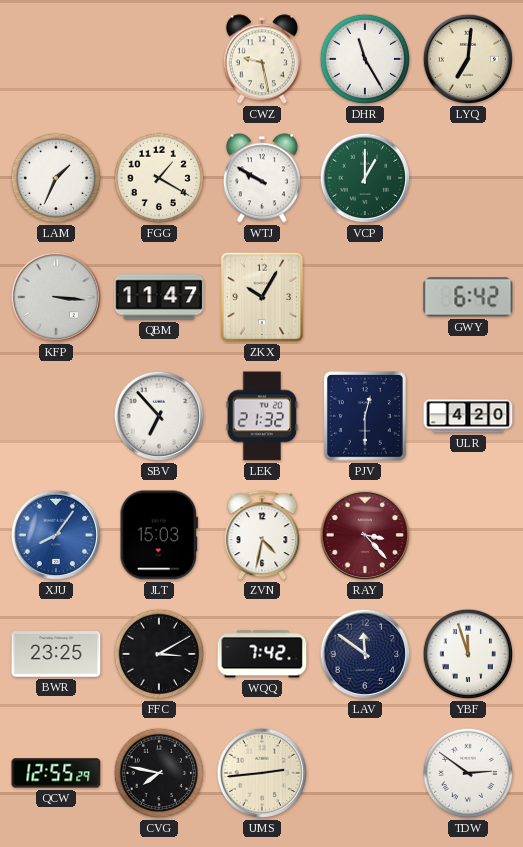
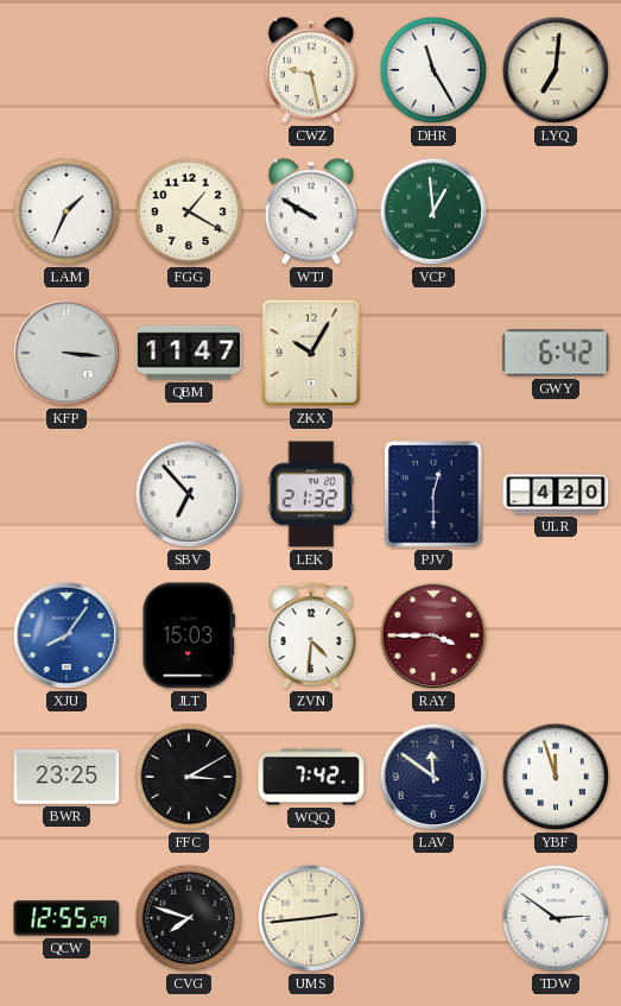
VCP: 1:00 -> 12:59 (433, 211)
ZVN: 4:32 -> 4:31 (311, 637)
RAY: 3:23 -> 3:45 (433, 635)
CVG: 7:47 -> 7:48 (189, 918)
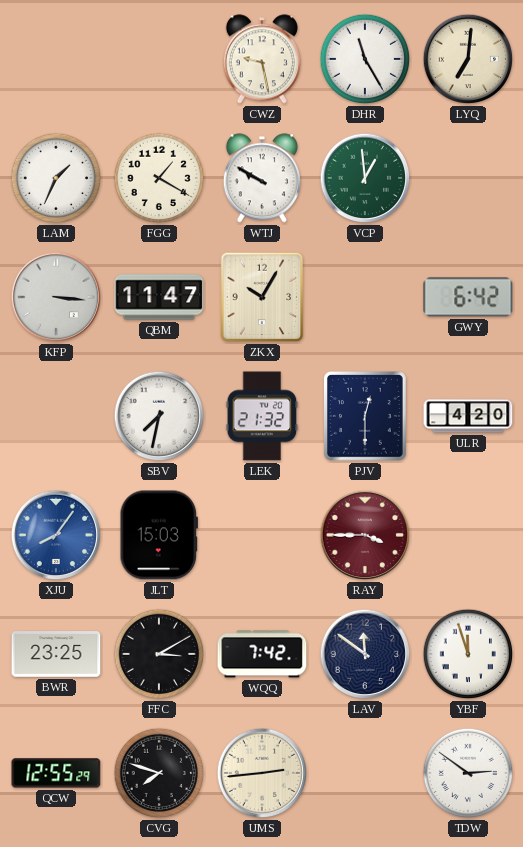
SBV: 6:53 -> 7:32 (159, 416)
ZVN: 4:31 -> none (311, 637)
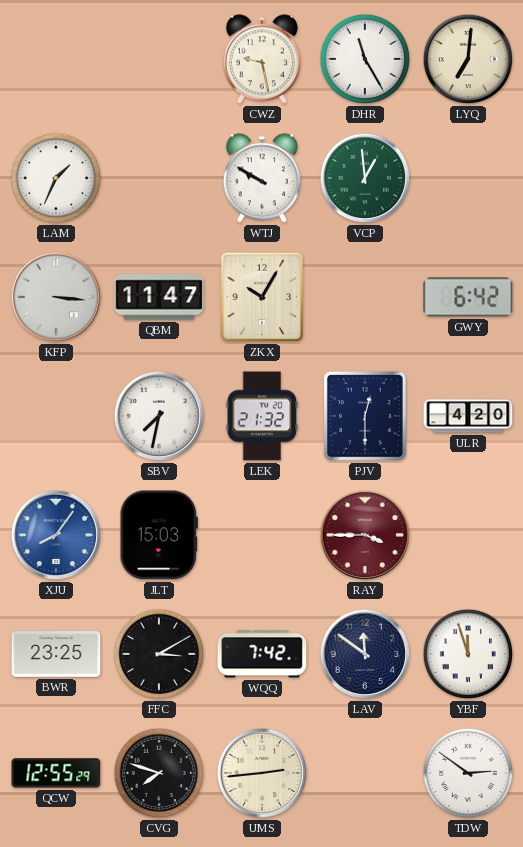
FGG: 1:20 -> none (159, 178)
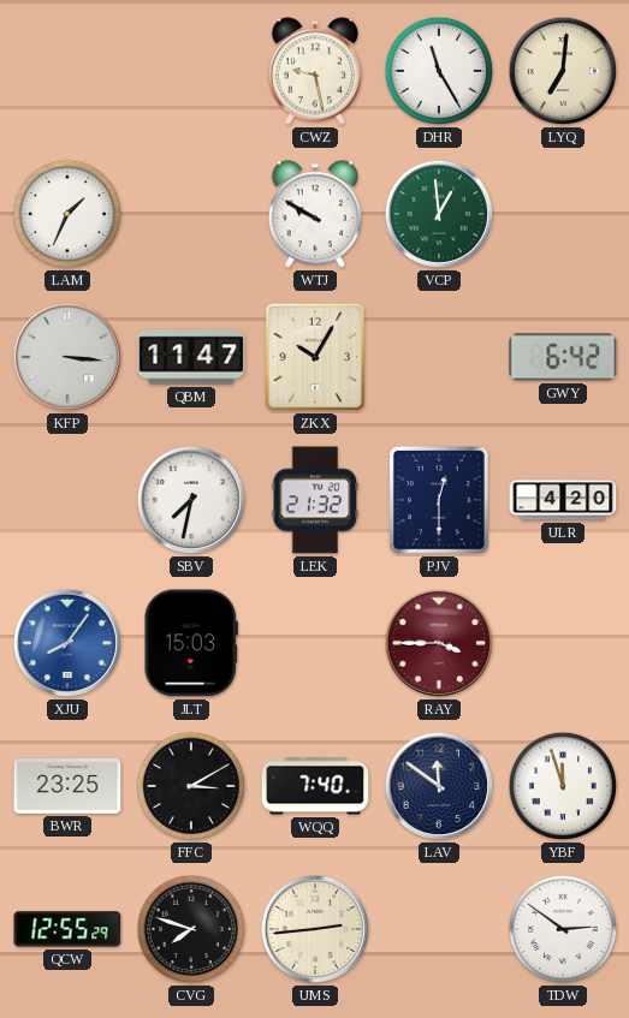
WQQ: 7:42 -> 7:40 (315, 786)
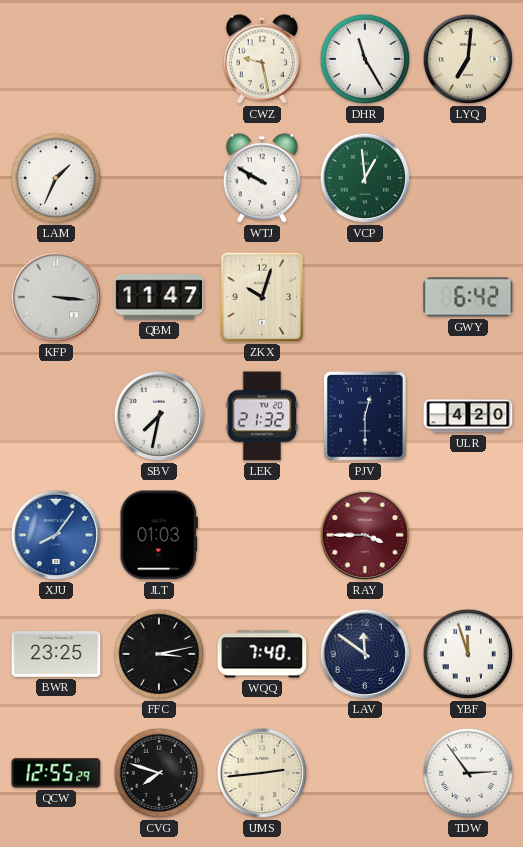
ZKX: 10:05 -> 10:03 (262, 297)
JLT: 15:03 -> 01:03 (159, 535)
FFC: 3:10 -> 3:13 (159, 654)
TDW: 2:51 -> 2:54 (468, 773)
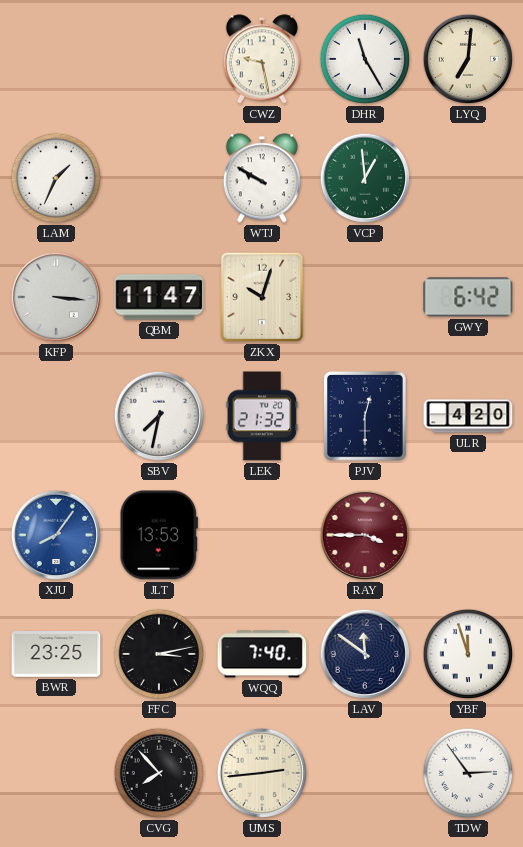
JLT: 01:03 -> 13:53 (159, 535)
QCW: 12:55 -> none (56, 773)
CVG: 7:48 -> 7:53 (159, 773)
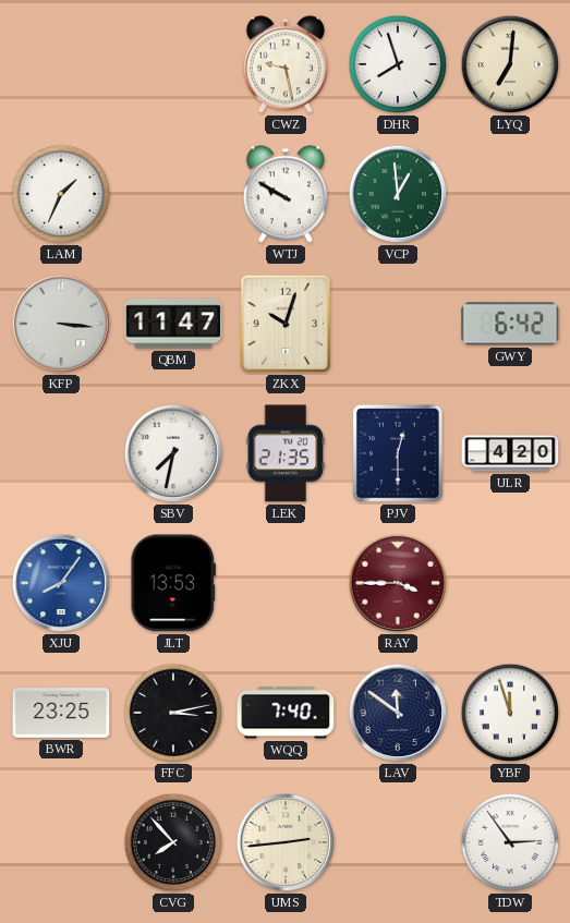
DHR: 11:25 -> 7:57 (398, 64)
LEK: 21:32 -> 21:35 (286, 453)
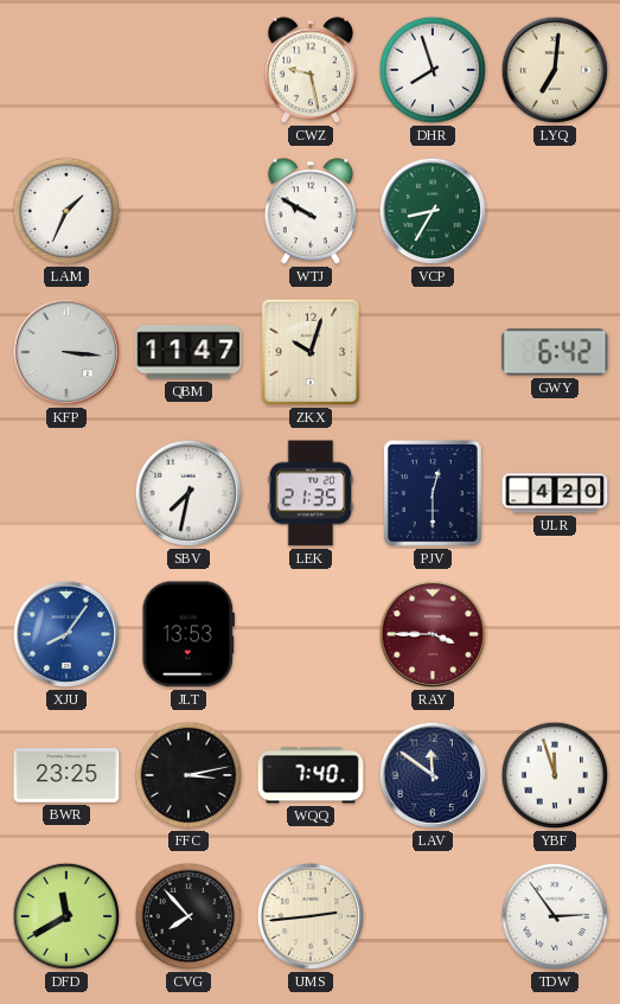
VCP: 12:59 -> 8:35 (433, 211)
DFD: none -> 11:40 (66, 916)
